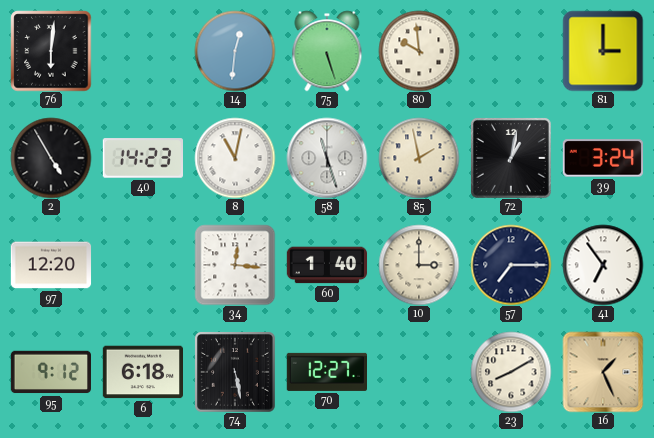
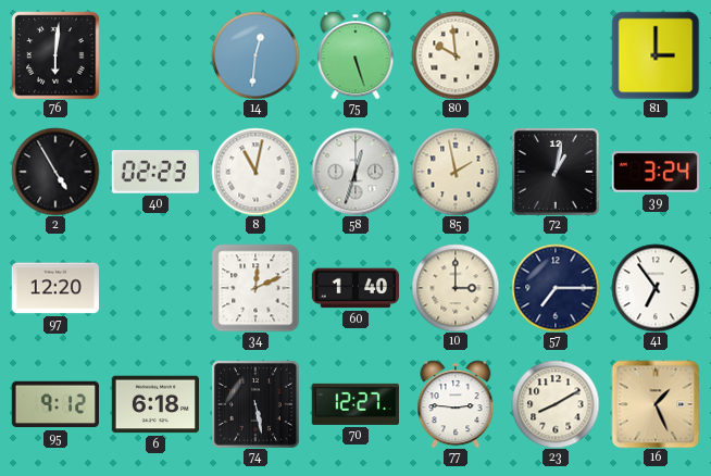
40: 14:23 -> 02:23 (154, 172)
58: 11:27 -> 12:33 (355, 172)
34: 12:16 -> 12:11 (255, 288)
77: none -> 2:46 (456, 404)
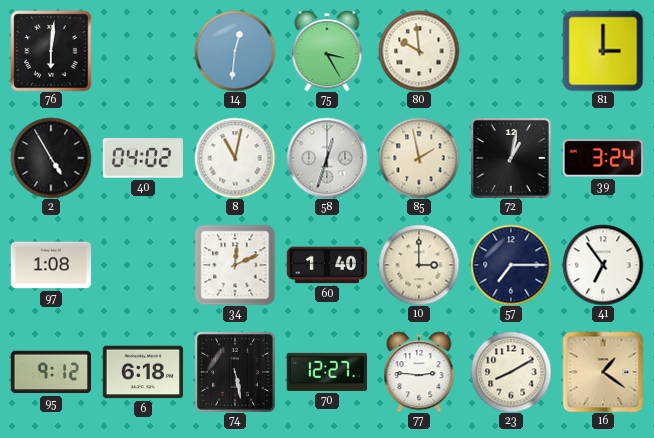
75: 5:27 -> 3:25 (327, 51)
40: 02:23 -> 04:02 (142, 158)
97: 12:20 -> 1:08 (51, 265)
16: 1:26 -> 1:21 (603, 372)
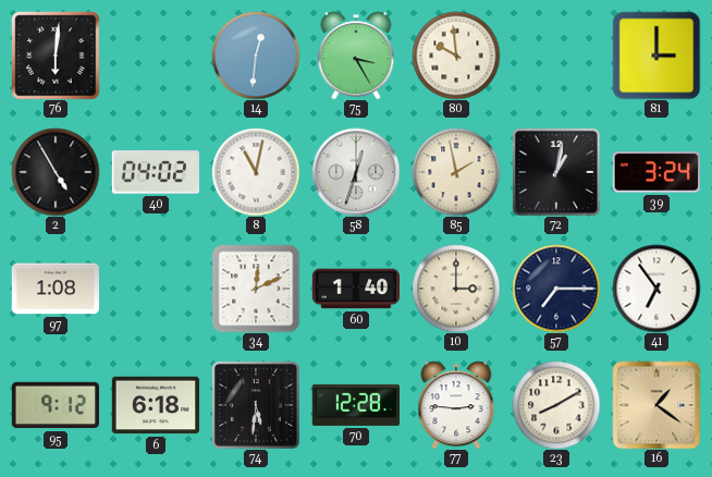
74: 5:28 -> 5:31 (256, 405)
70: 12:27 -> 12:28 (355, 405)
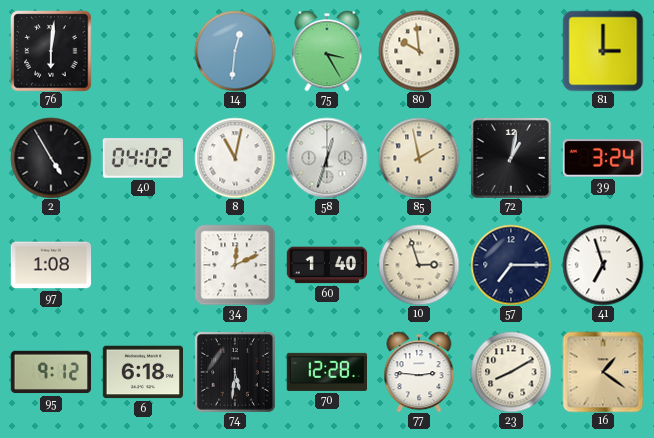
10: 3:00 -> 2:57 (419, 265)
41: 6:54 -> 6:57 (603, 265)
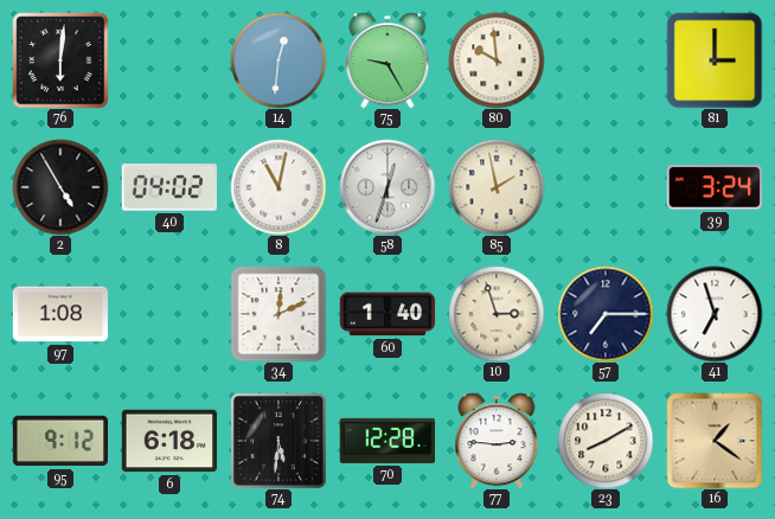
75: 3:25 -> 9:25 (387, 60)
72: 1:02 -> none (511, 158)
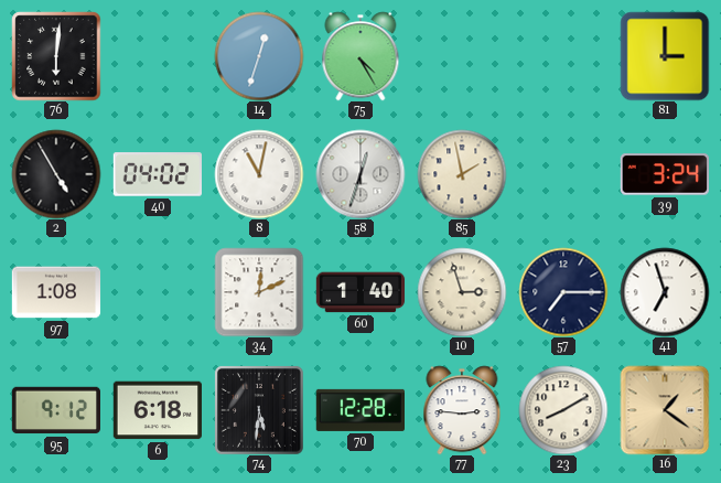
14: 12:31 -> 12:33 (259, 56)
75: 9:25 -> 4:25 (360, 56)
80: 9:59 -> none (497, 60)
